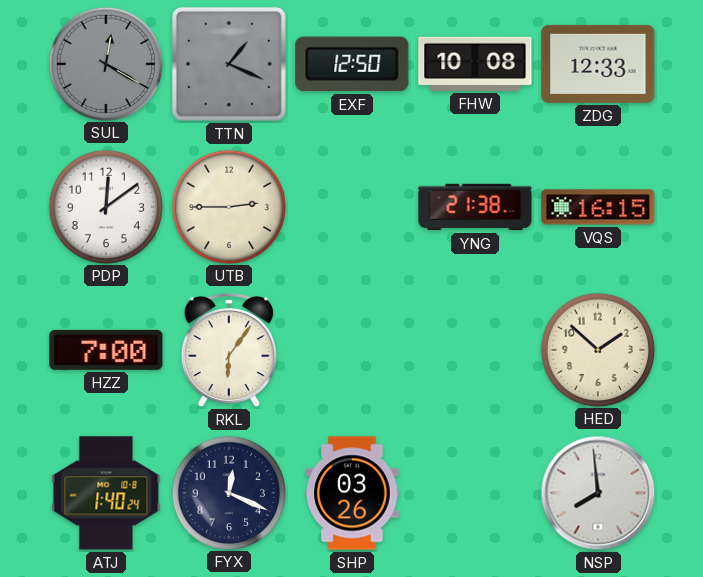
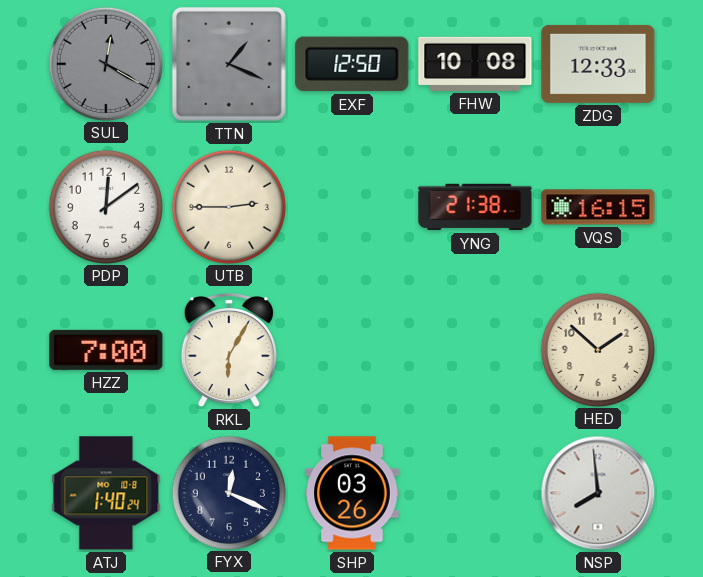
RKL: 6:06 -> 6:05 (229, 350)
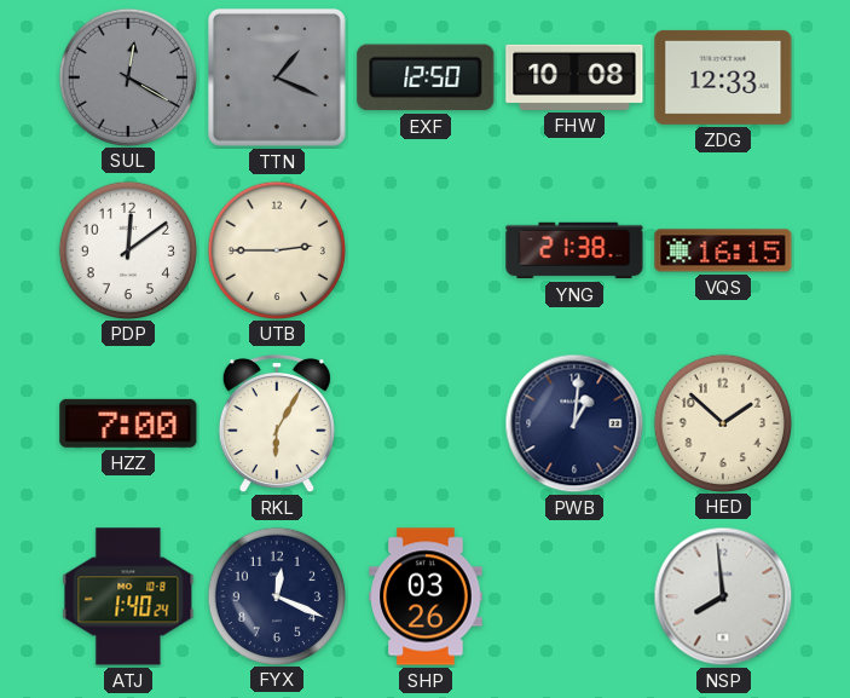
PWB: none -> 1:01 (574, 423)
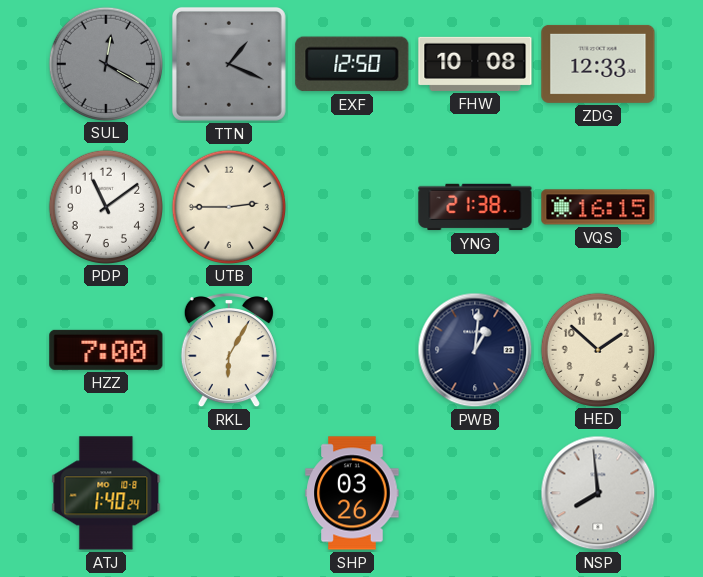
PDP: 12:09 -> 11:09 (105, 206)
FYX: 12:19 -> none (276, 595)
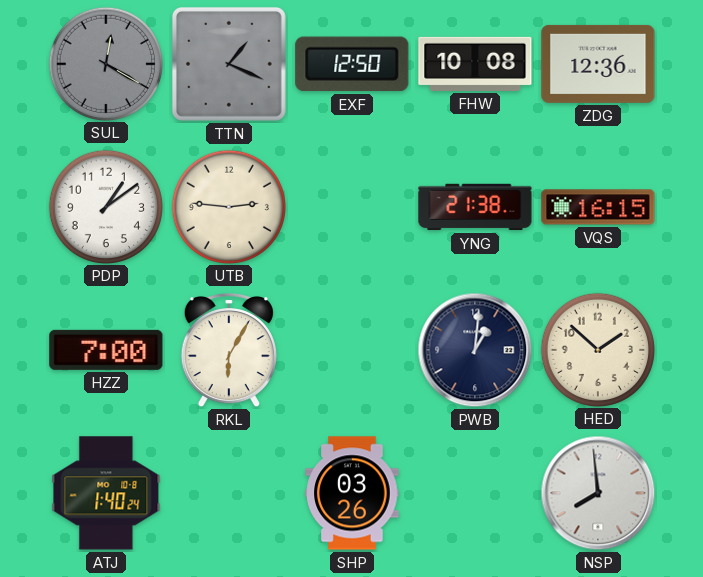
ZDG: 12:33 -> 12:36 (598, 64)
PDP: 11:09 -> 1:09 (105, 206)
UTB: 2:45 -> 2:46 (228, 206)
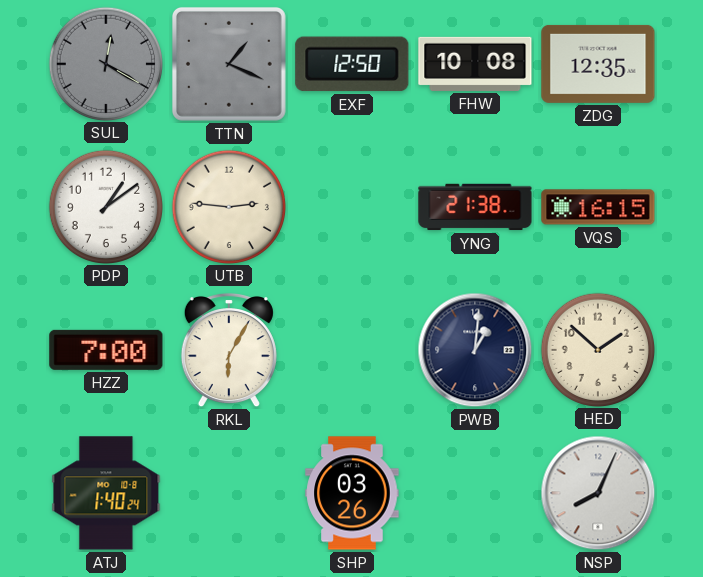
ZDG: 12:36 -> 12:35 (598, 64)
NSP: 7:59 -> 8:04 (598, 493)
